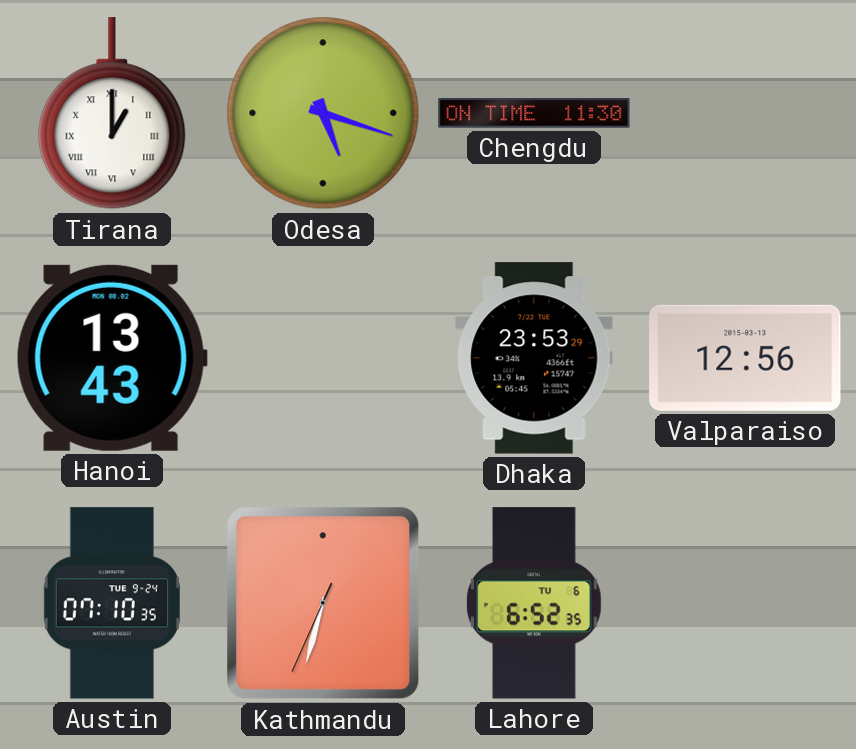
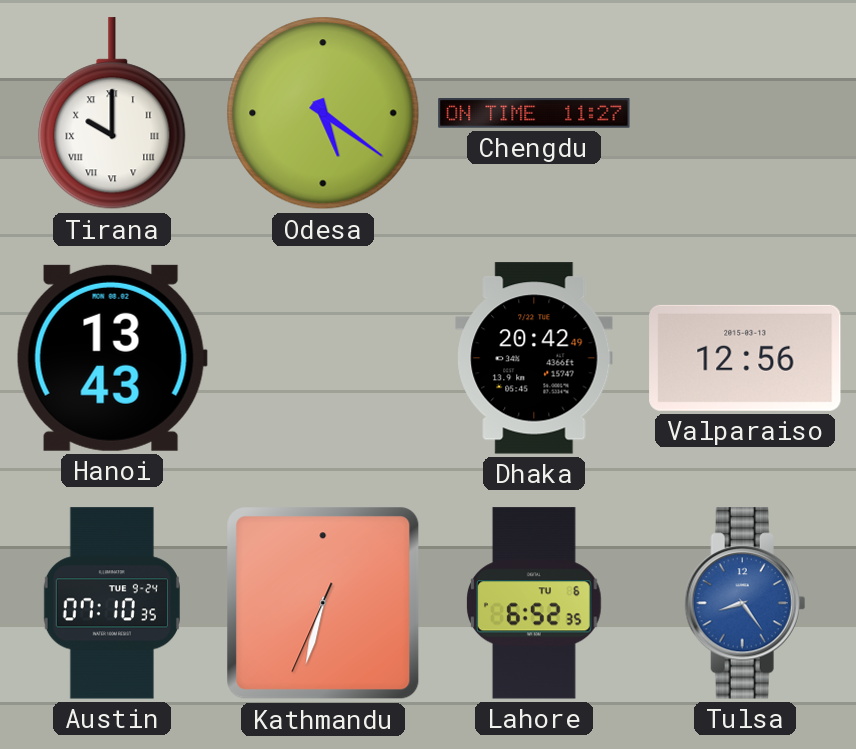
Tirana: 1:00 -> 10:00 (112, 114)
Odesa: 5:18 -> 5:21 (323, 113)
Chengdu: 11:30 -> 11:27 (534, 113)
Dhaka: 23:53 -> 20:42 (534, 358)
Tulsa: none -> 8:24 (745, 603)
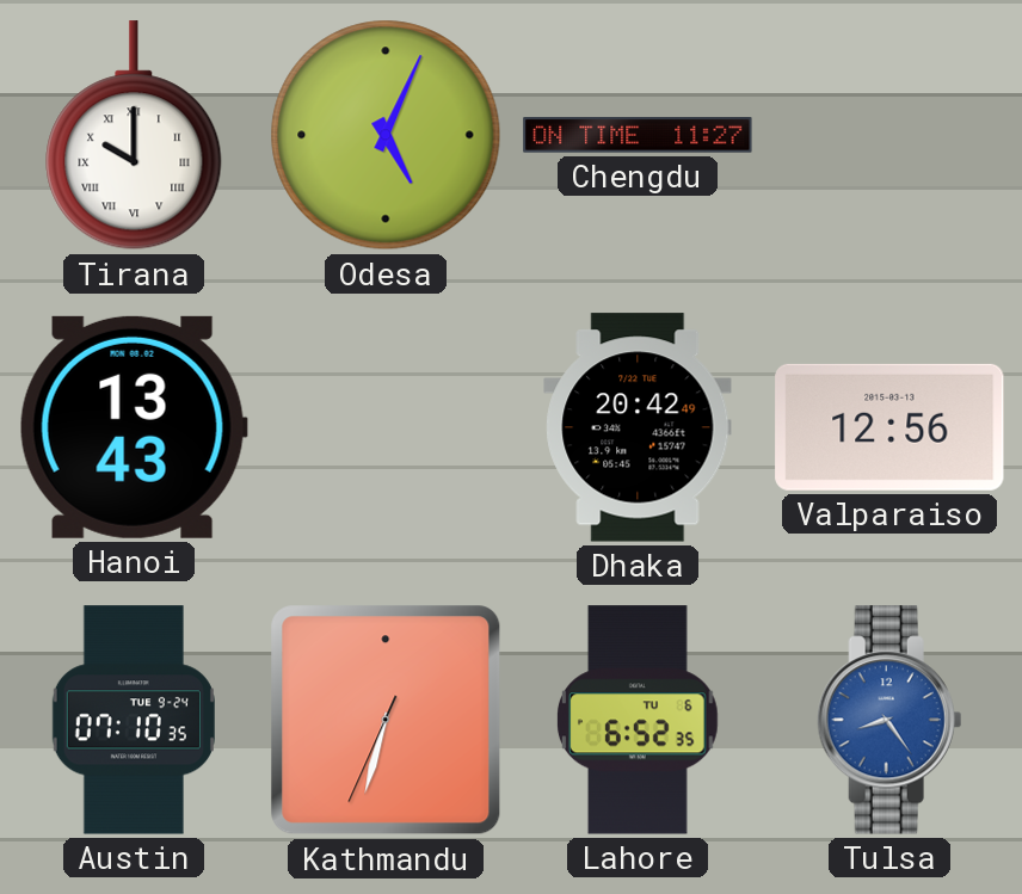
Odesa: 5:21 -> 5:04 (386, 135)
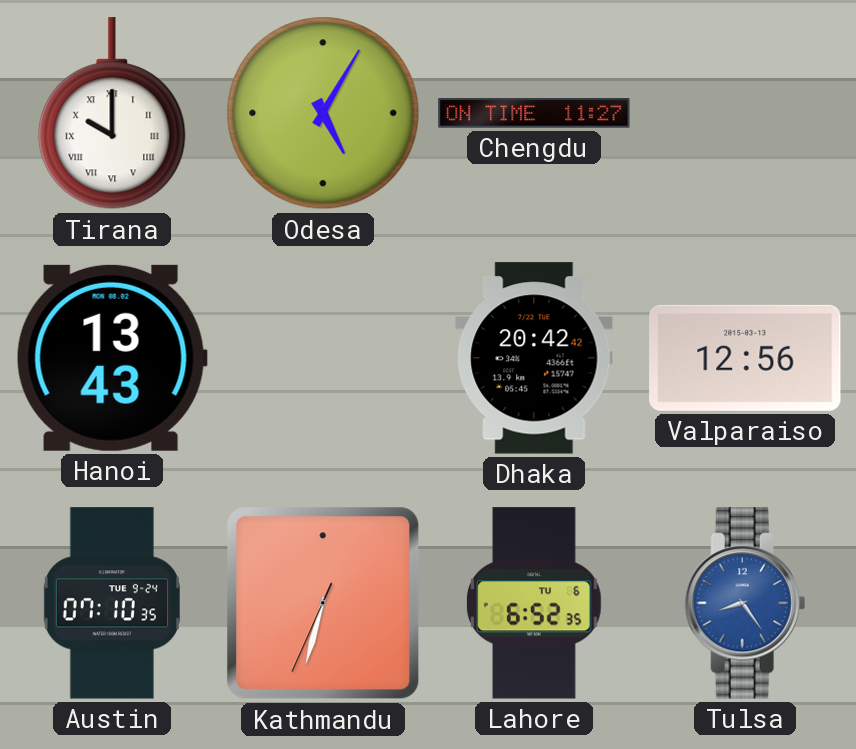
Odesa: 5:04 -> 5:05 (323, 113)
Dhaka: 20:42:49 -> 20:42:42 (534, 358)
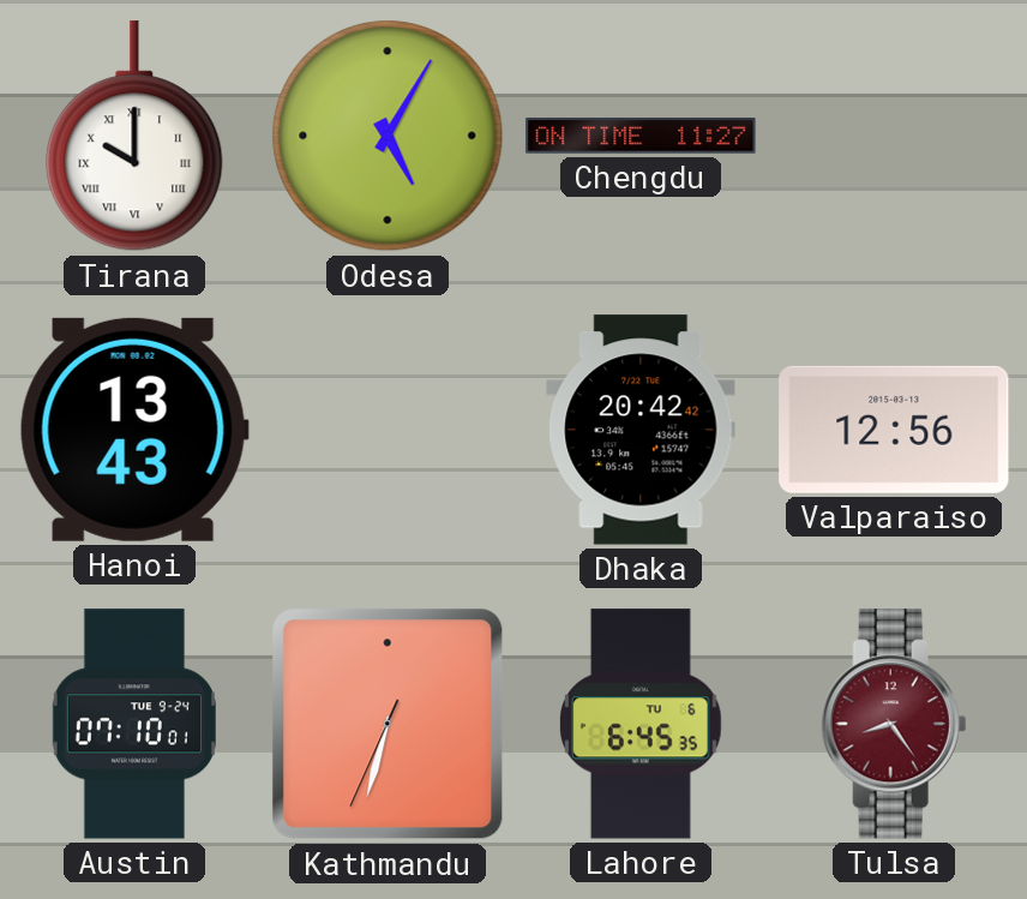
Austin: 07:10:35 -> 07:10:01 (134, 724)
Lahore: 6:52 -> 6:45 (642, 724)
Tulsa dial: blue -> burgundy (894, 724)
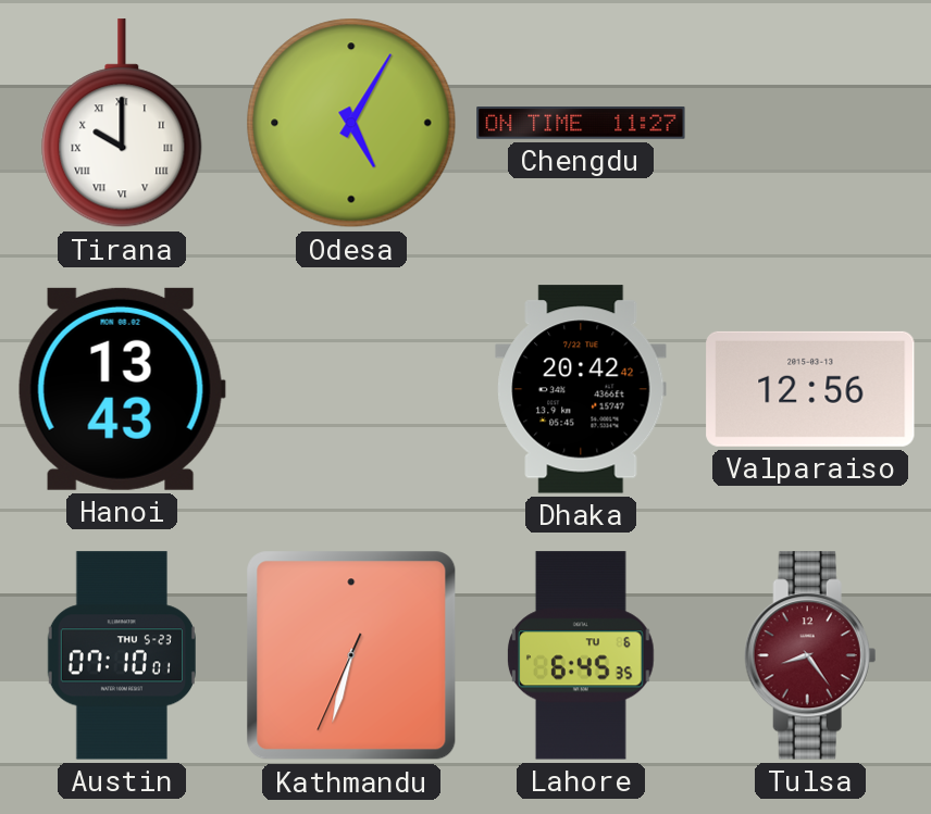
Austin date: TUE 9-24 -> THU 5-23 (122, 655)
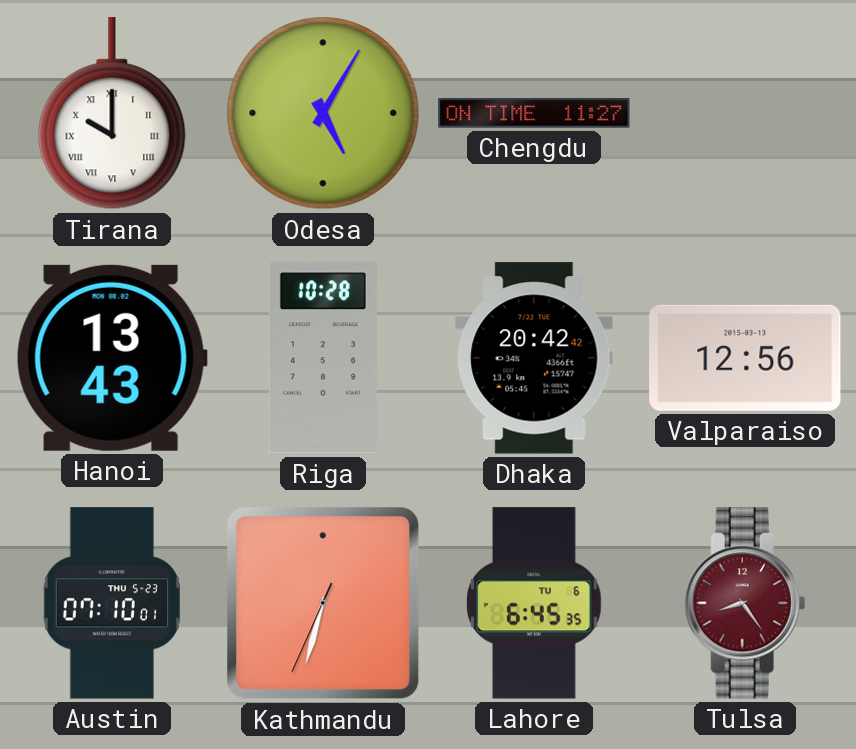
Riga: none -> 10:28 (323, 358)
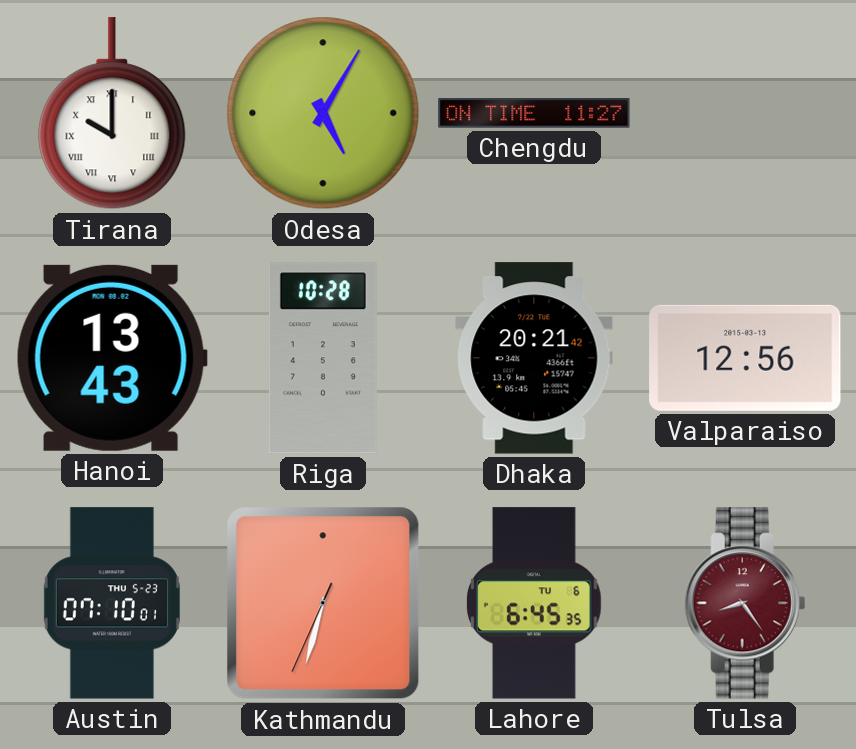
Dhaka: 20:42 -> 20:21 (534, 358)
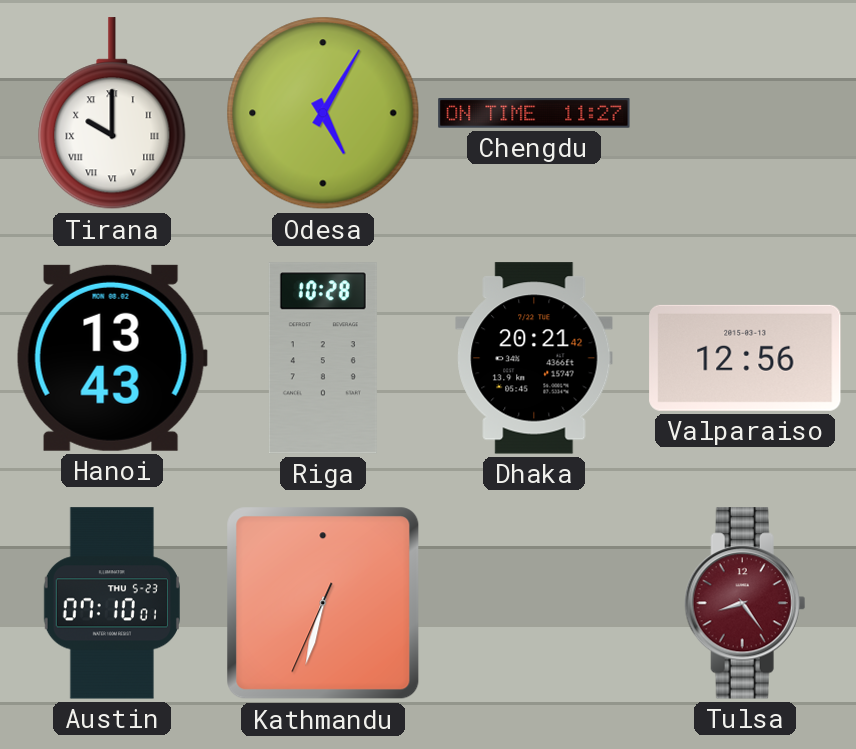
Lahore: 6:45 -> none (535, 603)
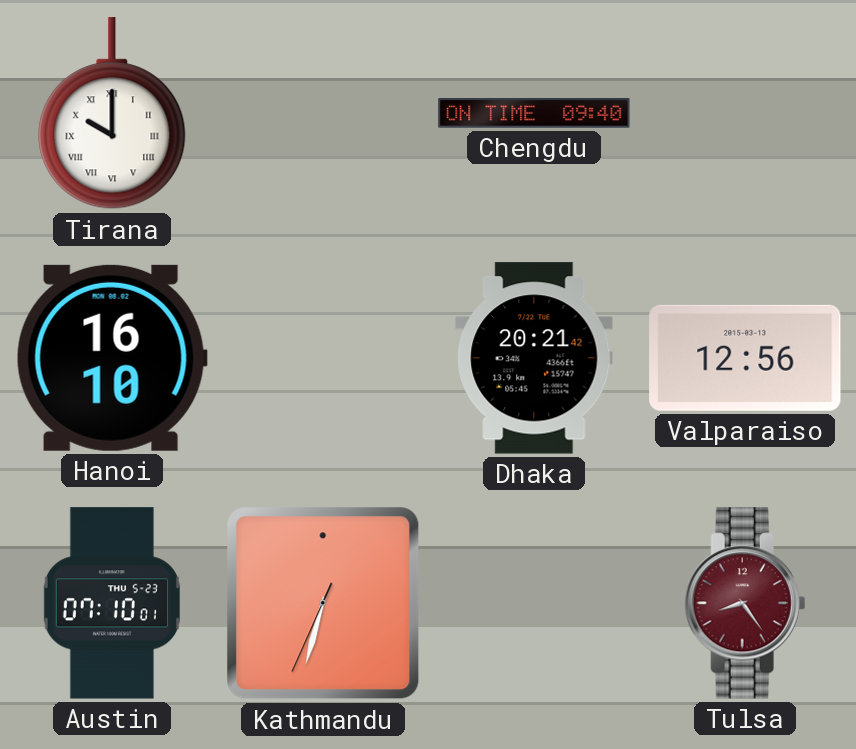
Odesa: 5:05 -> none (323, 113)
Chengdu: 11:27 -> 09:40 (534, 113)
Hanoi: 13:43 -> 16:10 (112, 358)
Riga: 10:28 -> none (323, 358)
